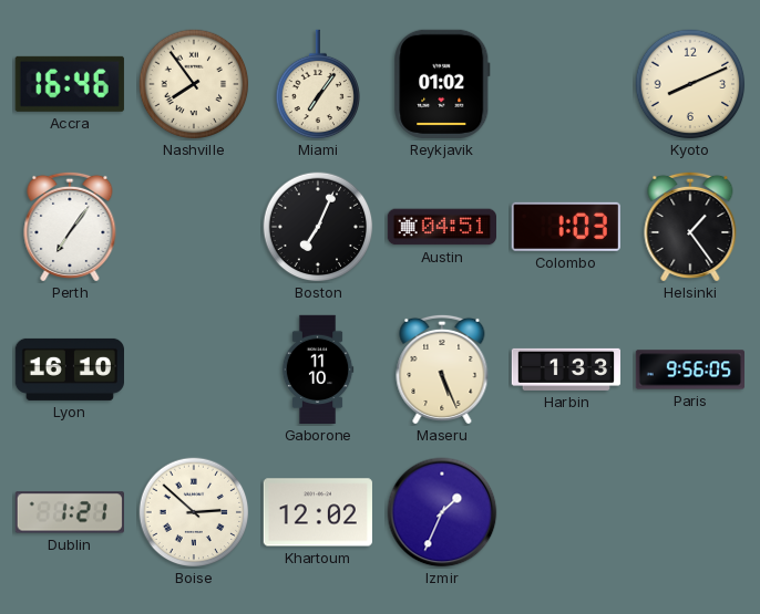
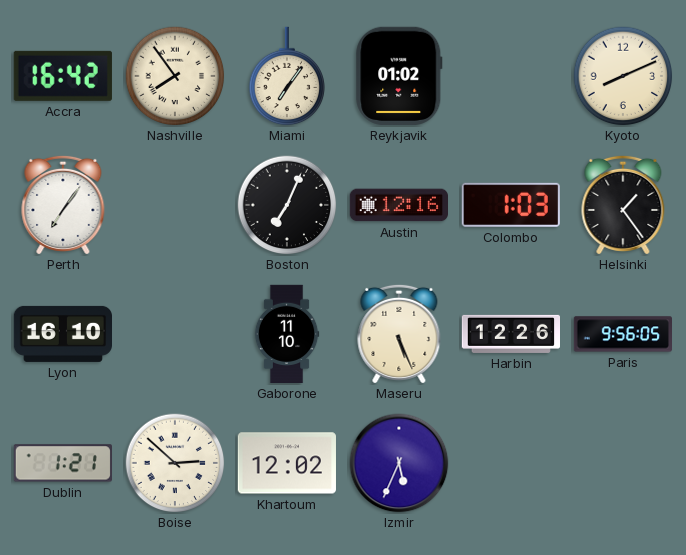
Accra: 16:46 -> 16:42 (63, 76)
Austin: 04:51 -> 12:16 (398, 205)
Harbin: 1:33 -> 12:26 (510, 334)
Izmir: 1:34 -> 5:34 (399, 463)
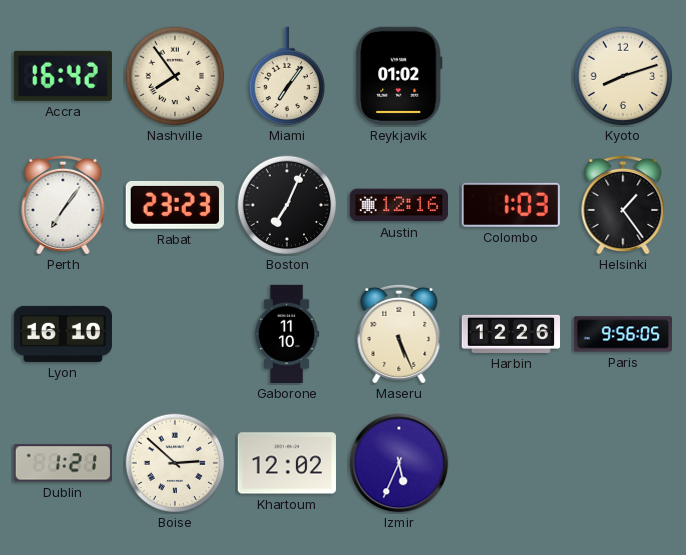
Kyoto: 8:11 -> 8:12 (623, 76)
Rabat: none -> 23:23 (175, 205)
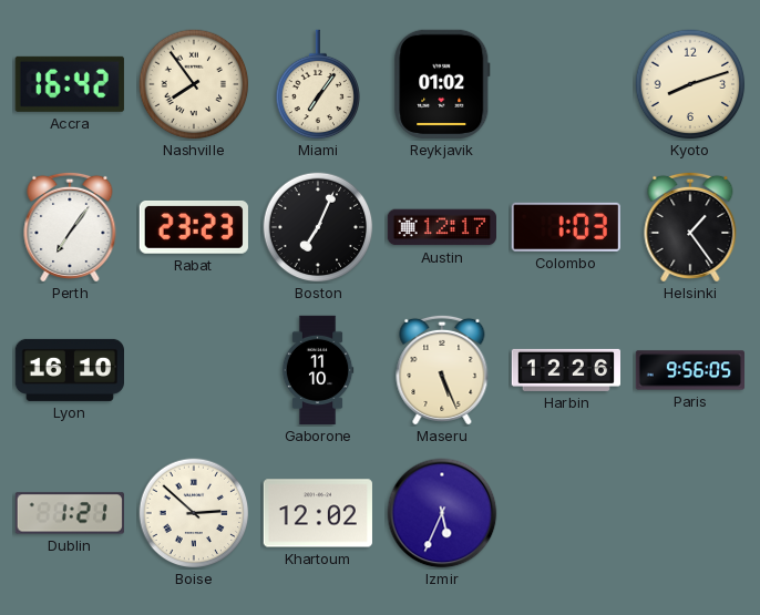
Austin: 12:16 -> 12:17 (441, 227)
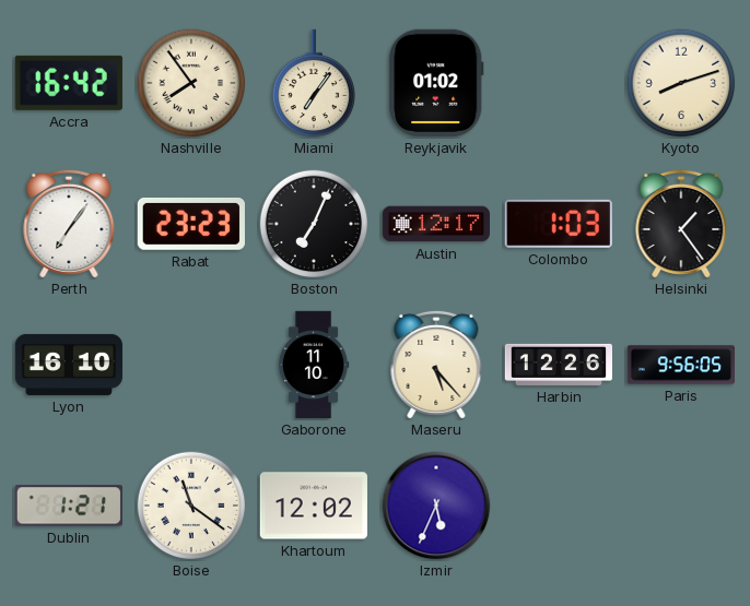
Maseru: 5:26 -> 5:23 (436, 365)
Boise: 2:52 -> 11:21 (191, 506)
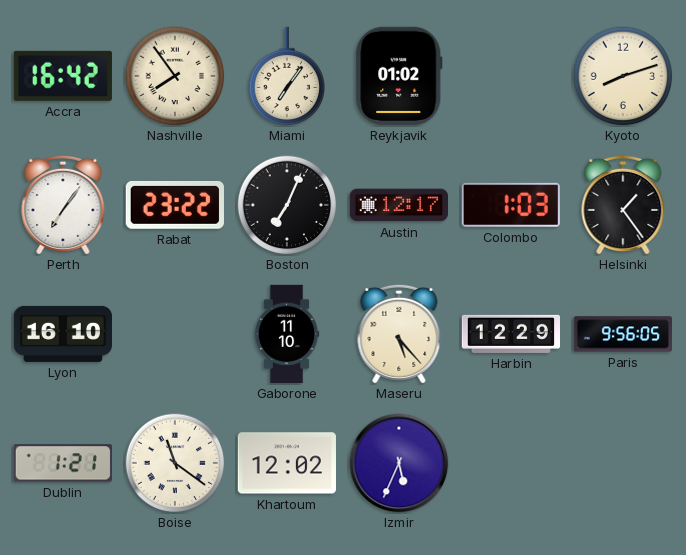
Rabat: 23:23 -> 23:22 (175, 205)
Harbin: 12:26 -> 12:29 (510, 334)
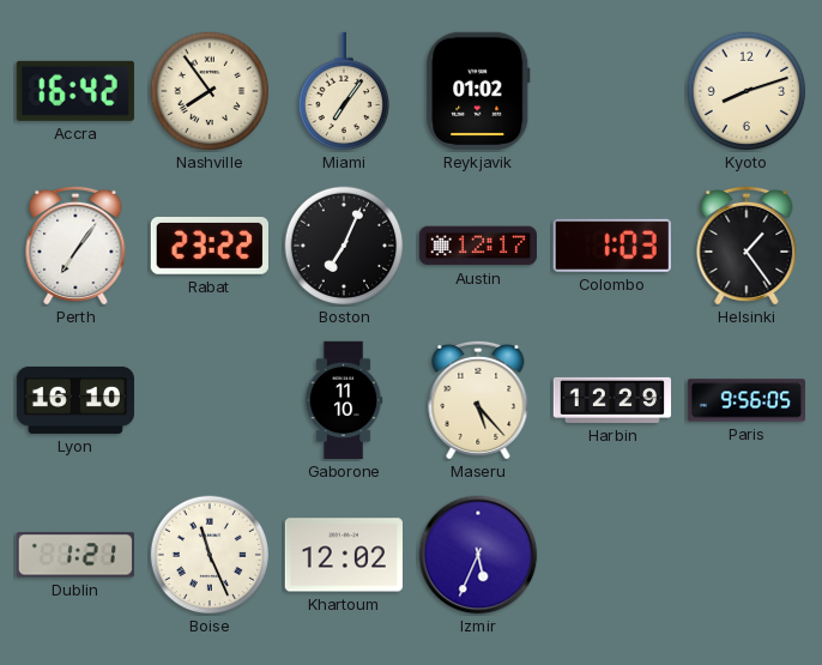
Boise: 11:21 -> 11:26 (210, 555)
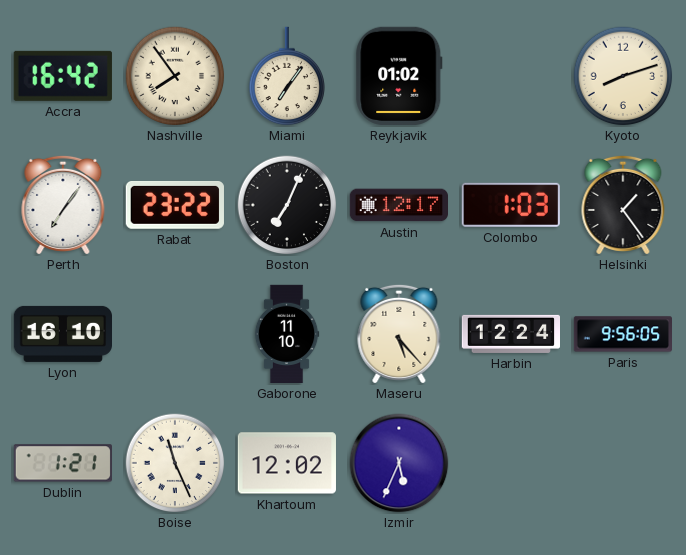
Harbin: 12:29 -> 12:24 (510, 334)
